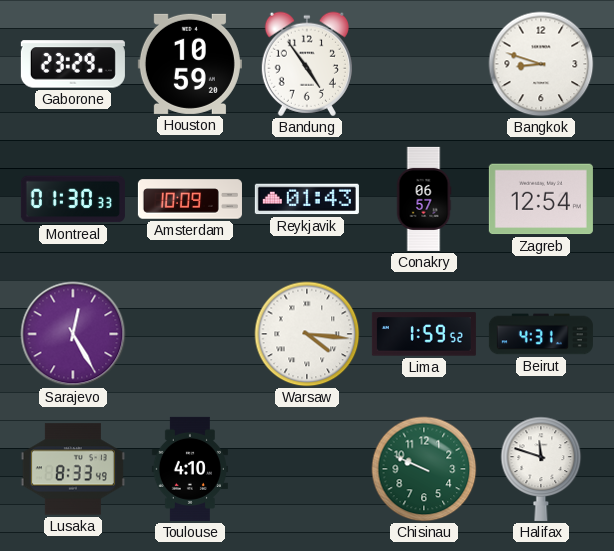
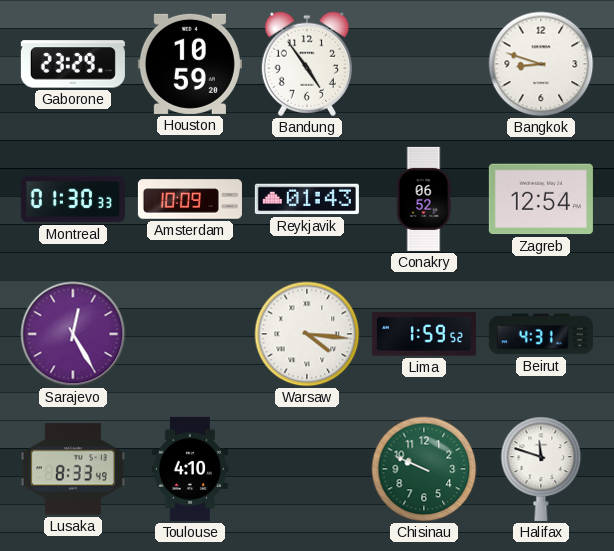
Conakry: 06:57 -> 06:52 (424, 199)
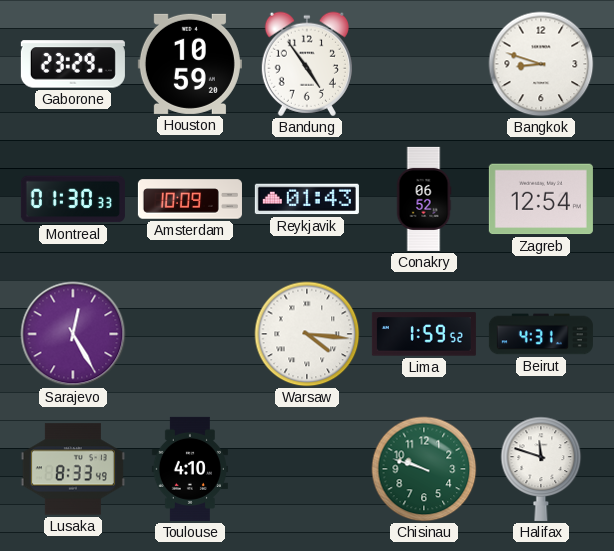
Chisinau: 9:49 -> 9:48 (424, 469)
